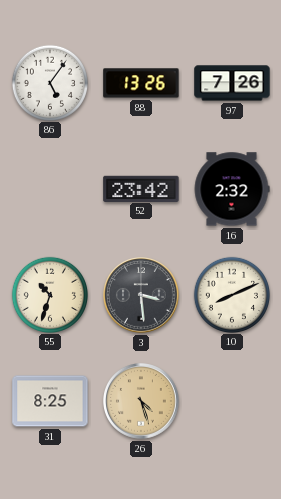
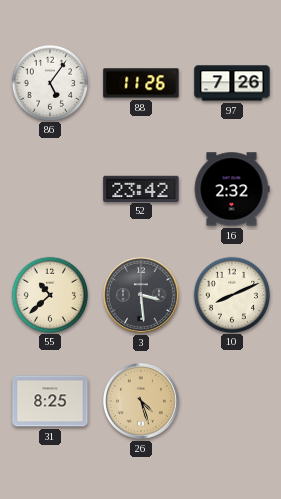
88: 13:26 -> 11:26 (141, 83)
55: 10:33 -> 10:38 (49, 294)
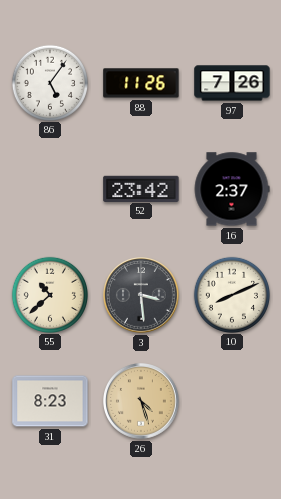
16: 2:32 -> 2:37 (232, 189)
31: 8:25 -> 8:23 (50, 401)
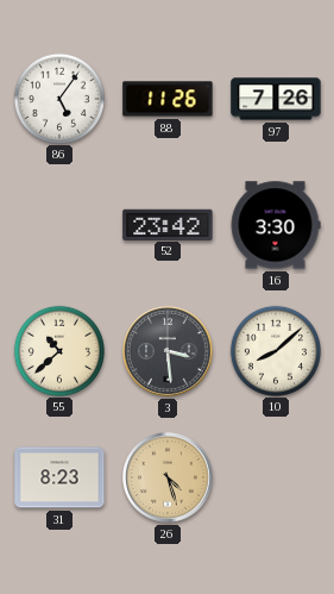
16: 2:37 -> 3:30 (276, 225)
10: 8:11 -> 8:08 (275, 350)
